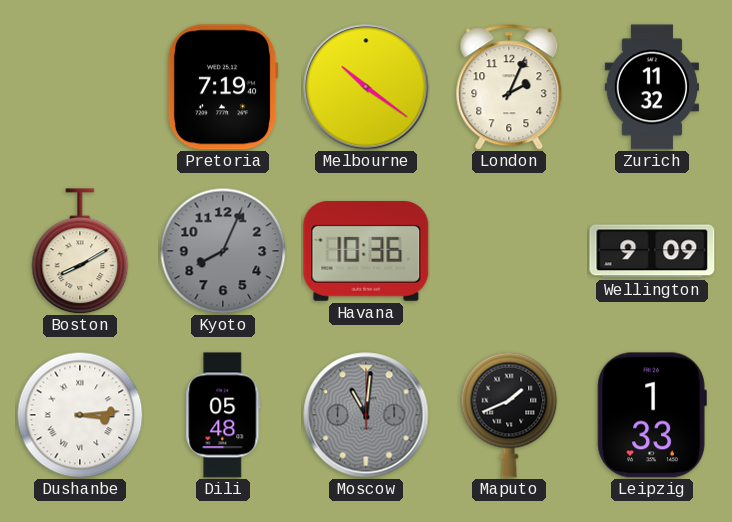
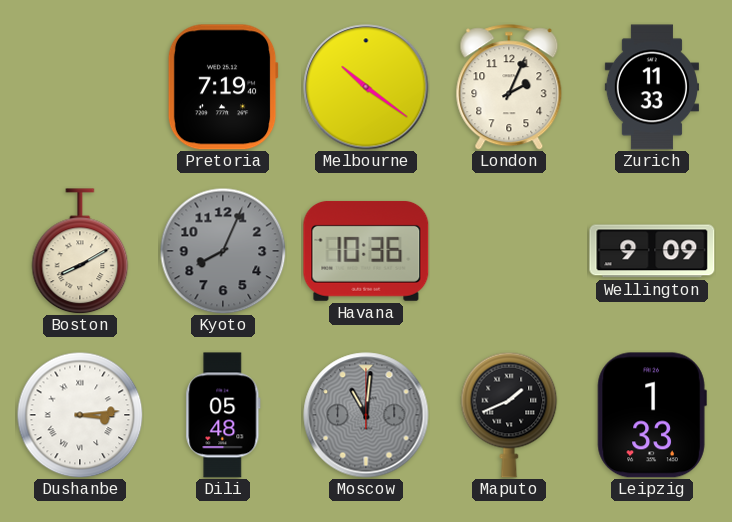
Zurich: 11:32 -> 11:33 (652, 87)
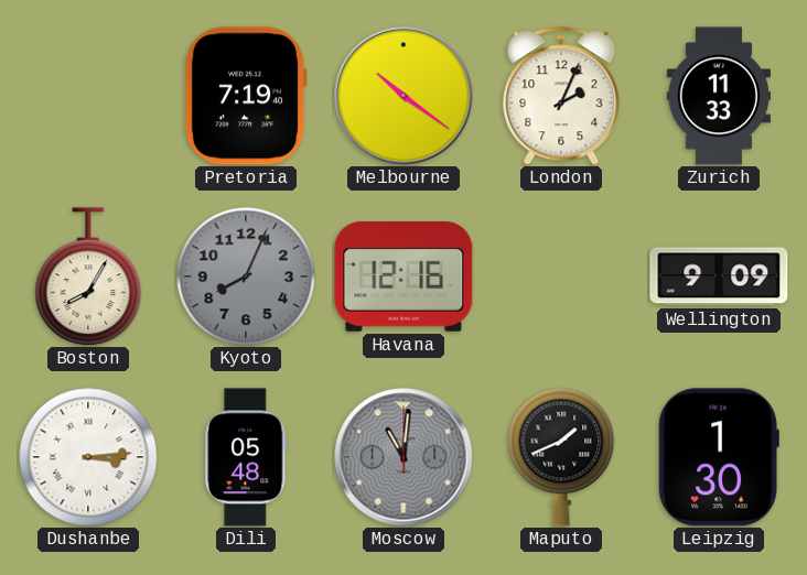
Boston: 8:10 -> 8:05 (88, 276)
Havana: 10:36 -> 12:16 (403, 276)
Leipzig: 1:33 -> 1:30 (719, 457)
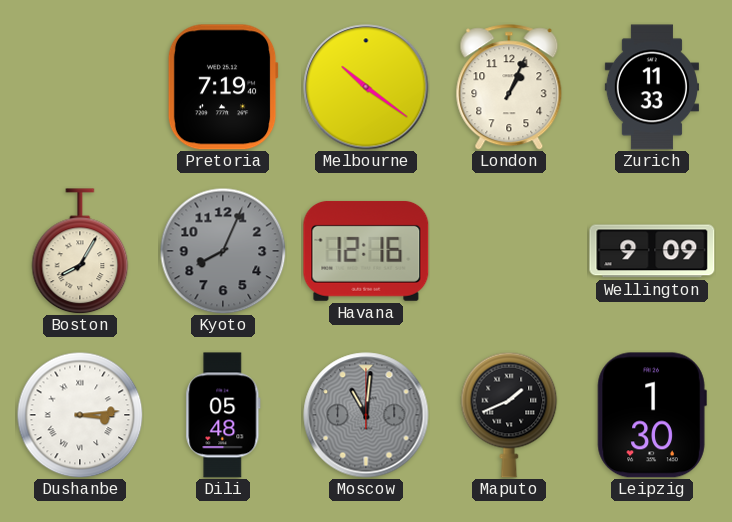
London: 2:04 -> 1:04 (509, 87)
